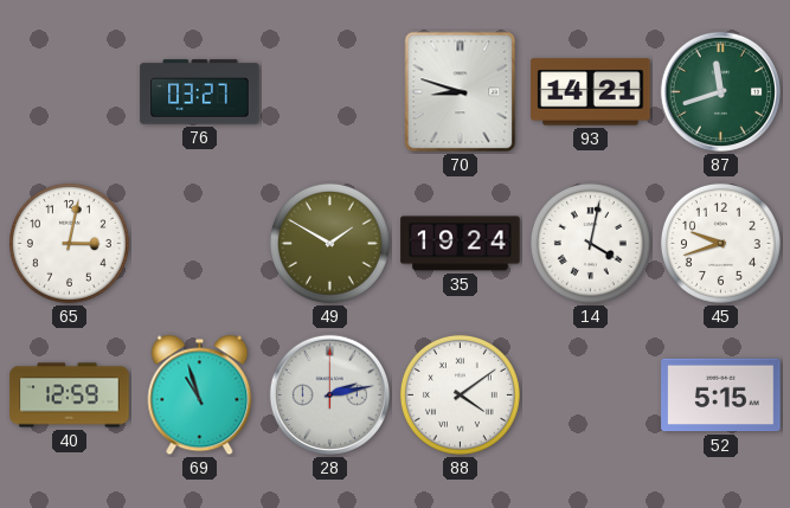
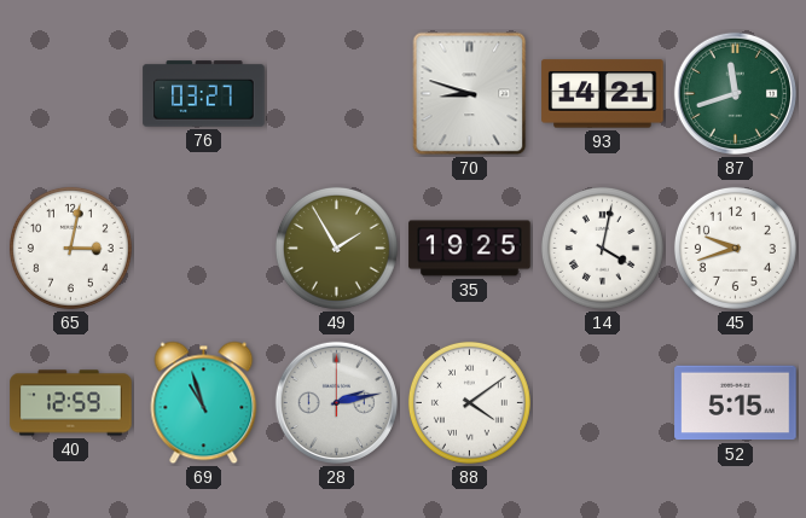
49: 1:50 -> 1:55 (336, 248)
35: 19:24 -> 19:25 (470, 249)
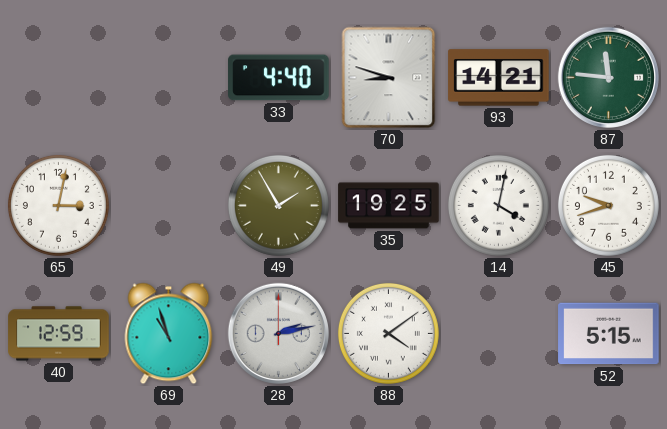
76: 03:27 -> none (204, 94)
33: none -> 4:40 (279, 78)
87: 11:42 -> 11:46 (608, 77)
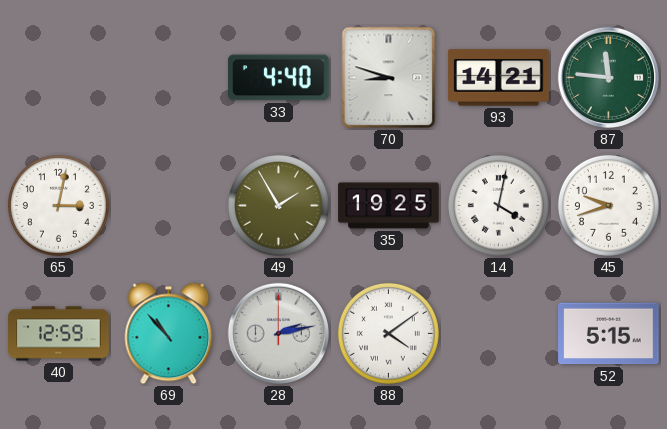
69: 10:57 -> 10:53 (169, 334)
